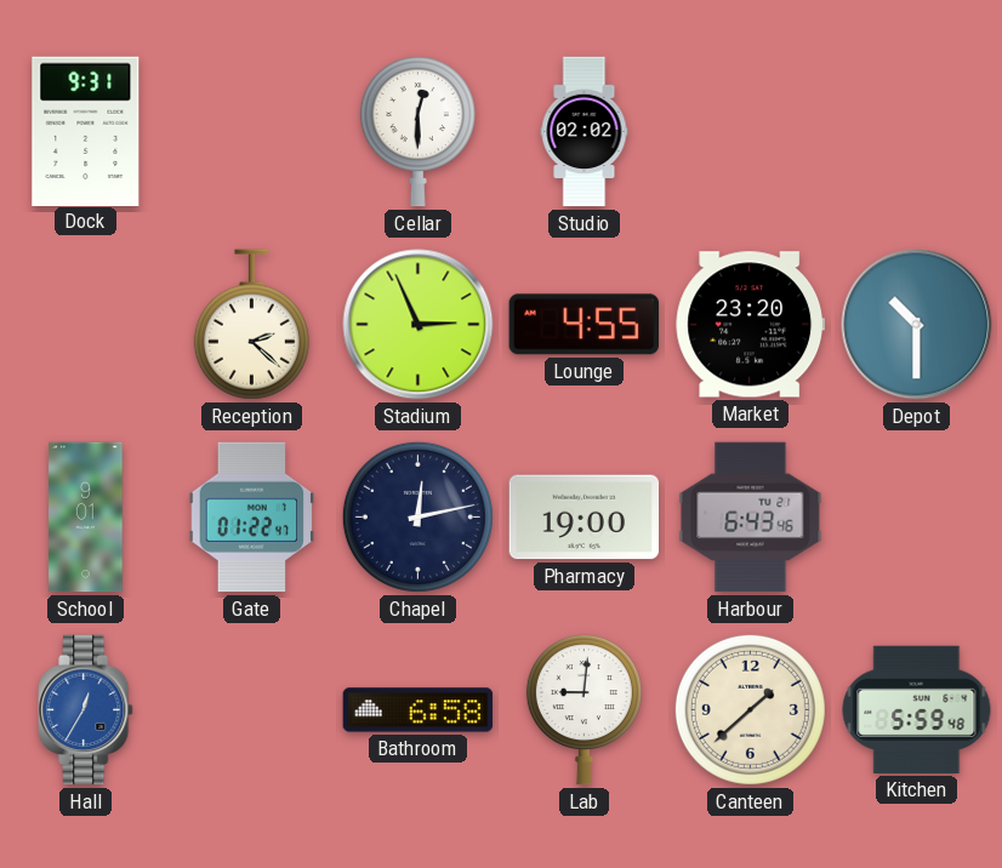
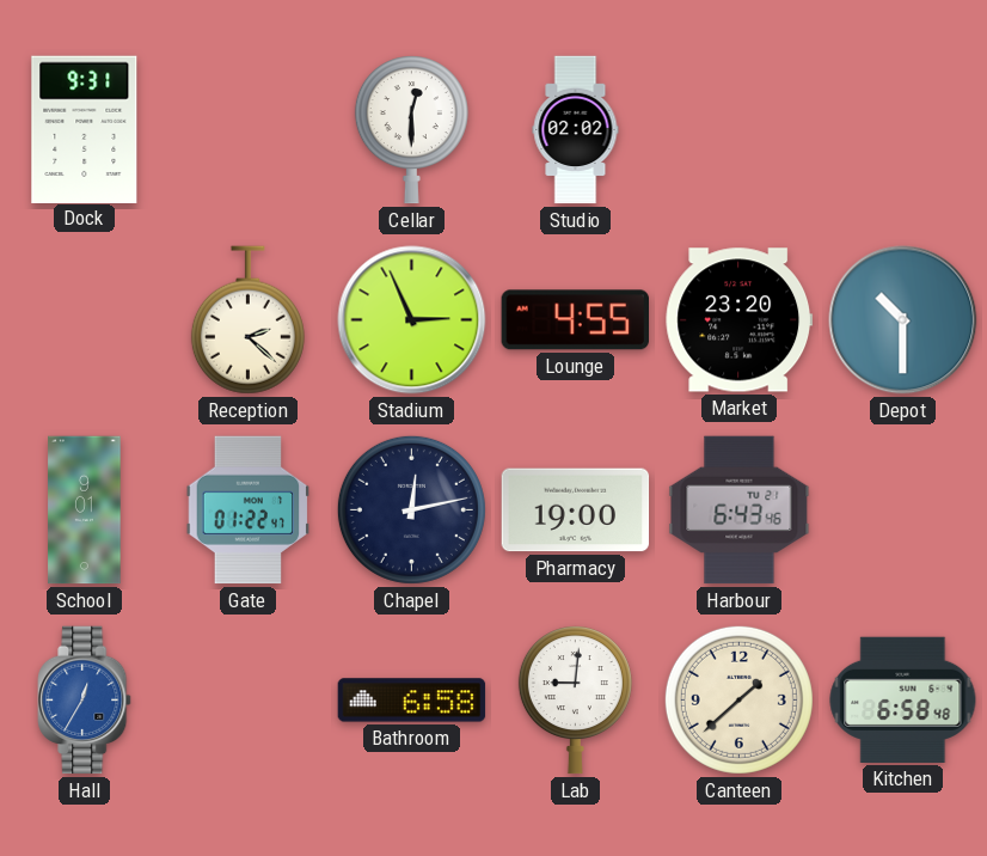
Kitchen: 5:59 -> 6:58 (903, 699)
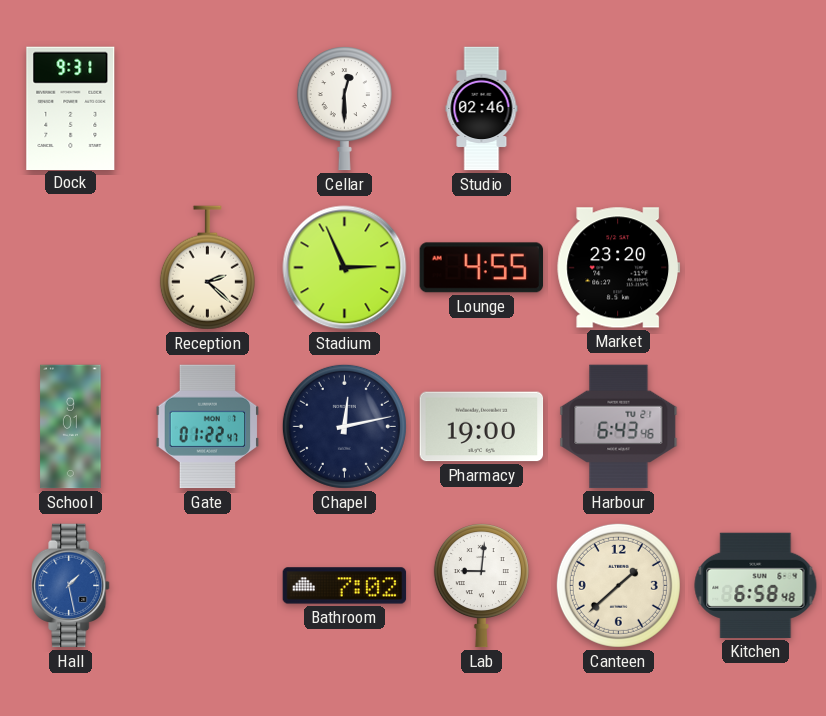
Studio: 02:02 -> 02:46 (482, 109)
Depot: 10:30 -> none (903, 320)
Hall: 12:35 -> 1:28 (71, 586)
Bathroom: 6:58 -> 7:02 (345, 586)
